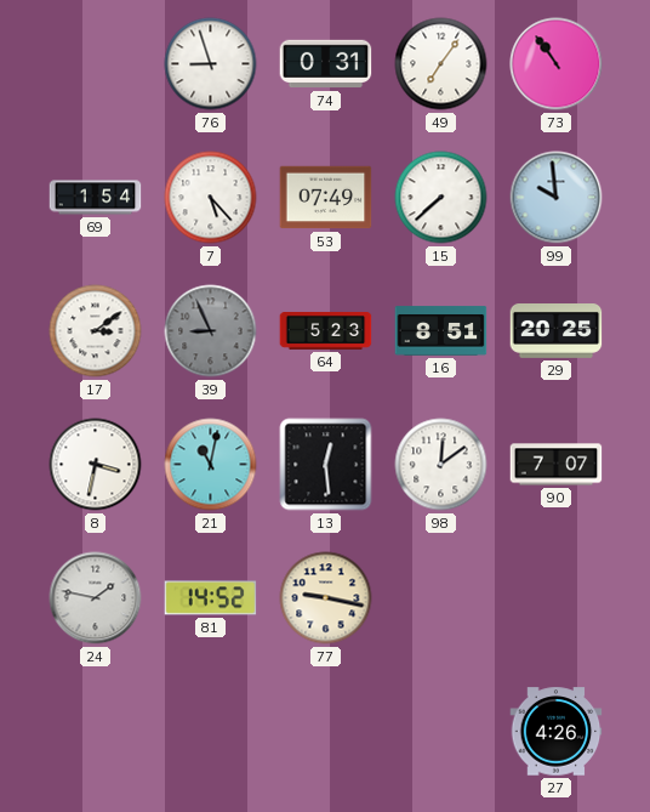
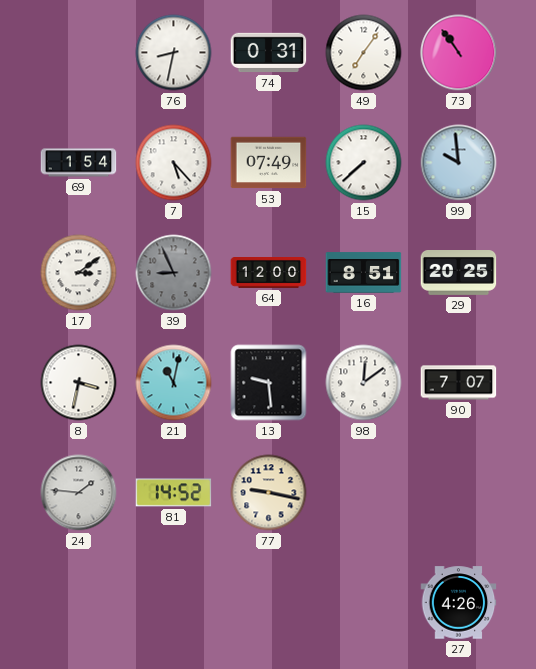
76: 8:57 -> 8:32 (174, 53)
64: 5:23 -> 12:00 (269, 273)
13: 12:29 -> 9:29 (269, 383)
24: 1:47 -> 1:46 (79, 493)
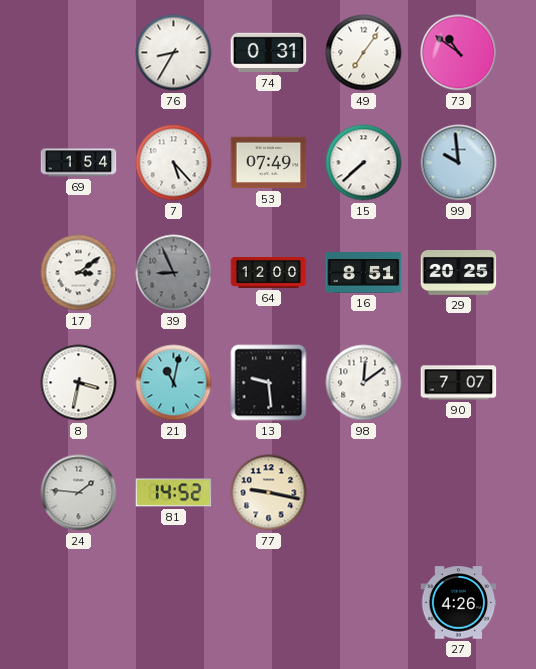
76: 8:32 -> 8:35 (174, 53)
73: 10:54 -> 10:51 (459, 53)
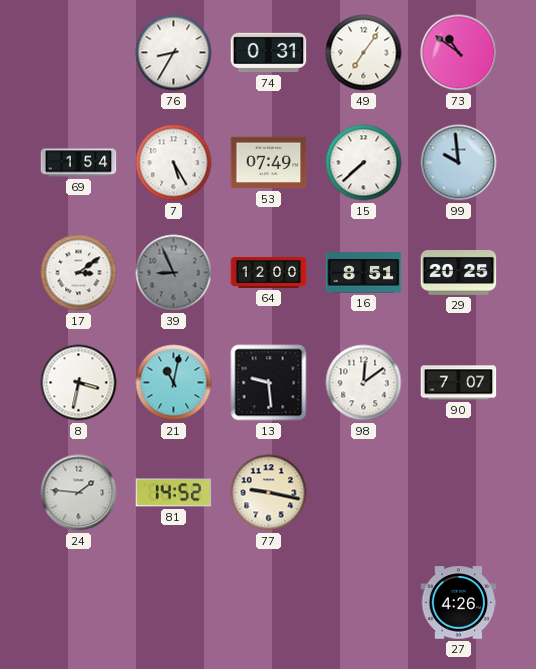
7: 5:23 -> 5:25 (174, 163)
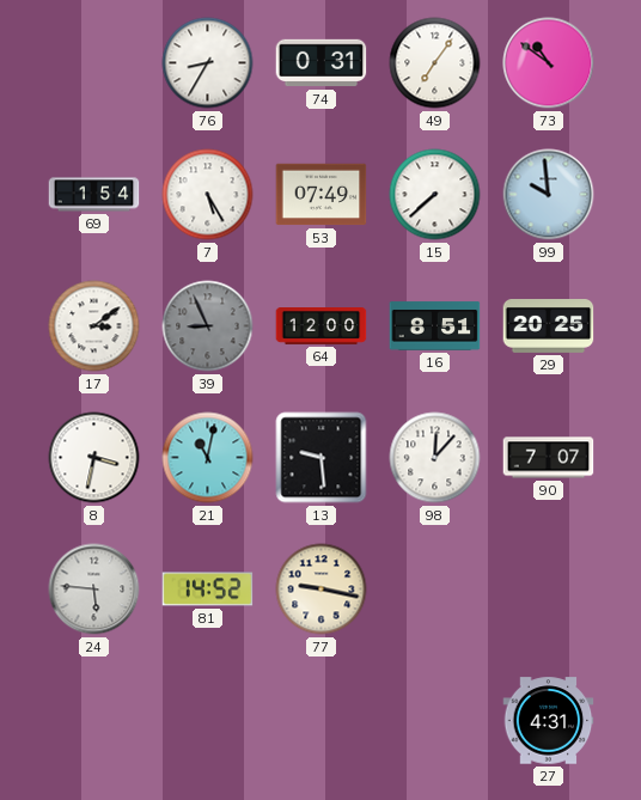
98: 12:09 -> 12:07 (435, 458)
24: 1:46 -> 5:46 (94, 590)
27: 4:26 -> 4:31 (549, 721)
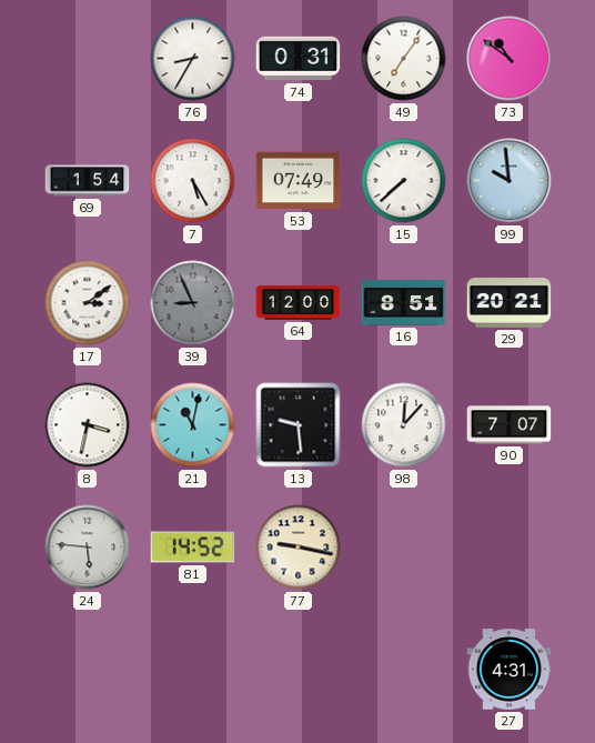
29: 20:25 -> 20:21 (510, 303)
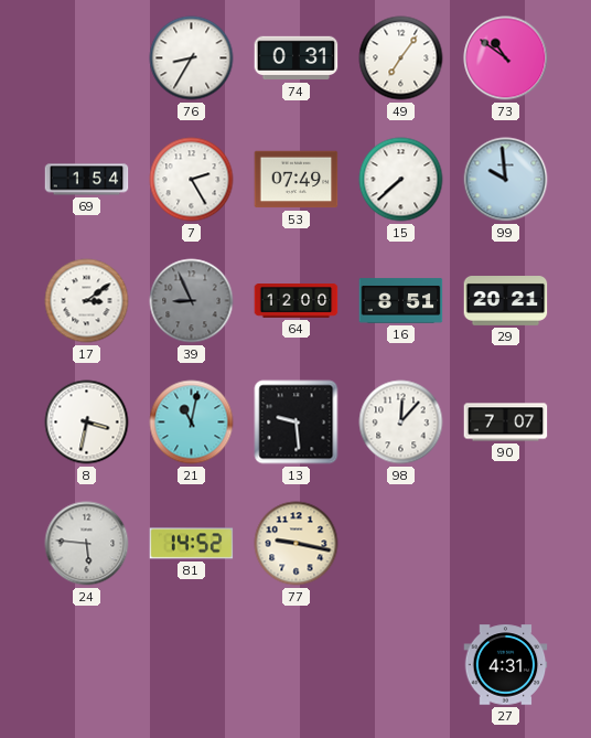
7: 5:25 -> 2:25 (192, 180)
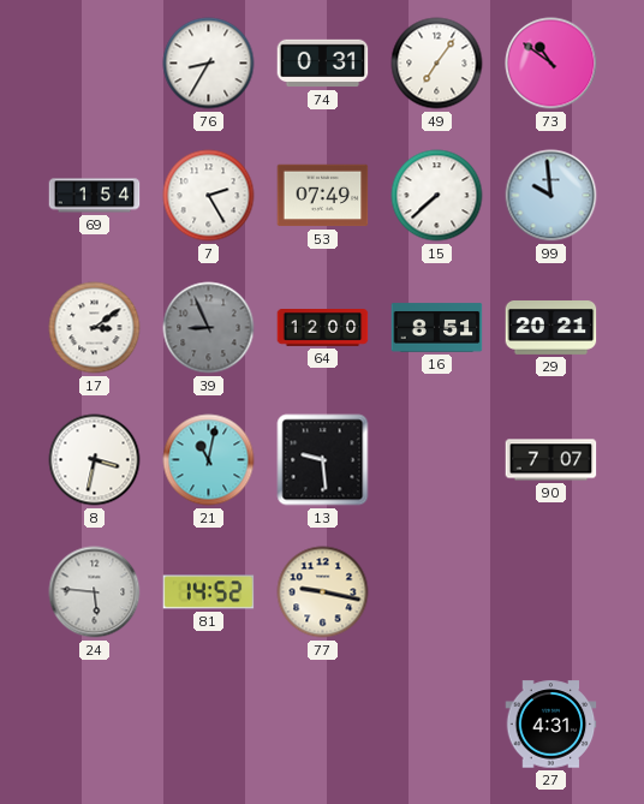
98: 12:07 -> none (401, 423)
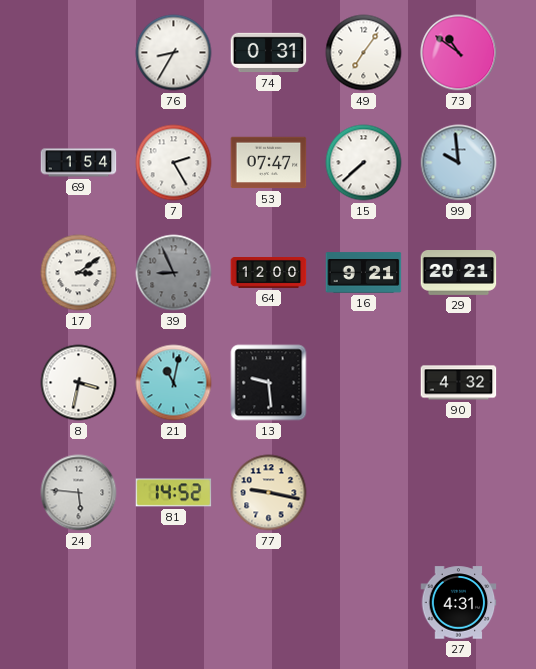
53: 07:49 -> 07:47 (269, 163)
16: 8:51 -> 9:21 (364, 273)
90: 7:07 -> 4:32 (459, 383)
